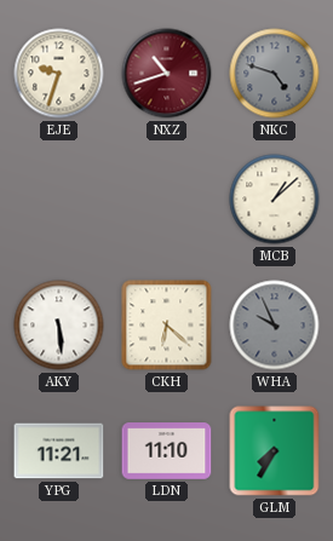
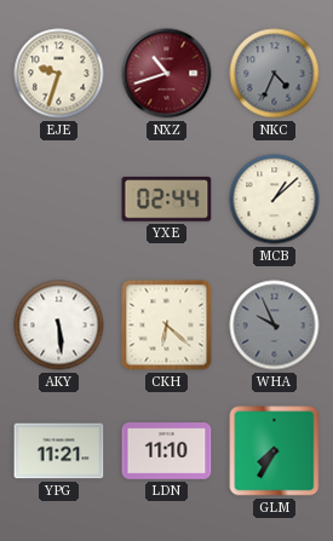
NKC: 4:48 -> 4:34 (275, 74)
YXE: none -> 02:44 (167, 200)
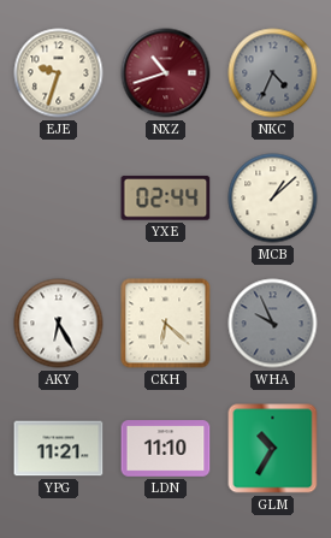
AKY: 5:29 -> 6:25 (59, 324)
GLM: 7:35 -> 10:35 (273, 449)
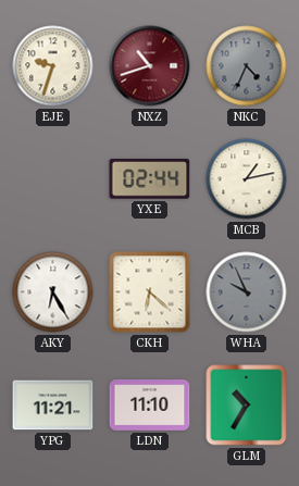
MCB: 1:08 -> 1:13 (247, 179)
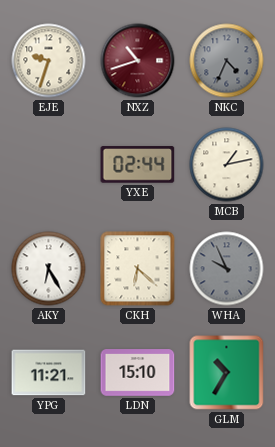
LDN: 11:10 -> 15:10 (138, 373)
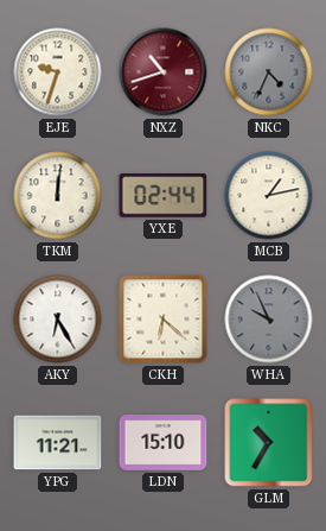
TKM: none -> 12:01 (58, 196)
